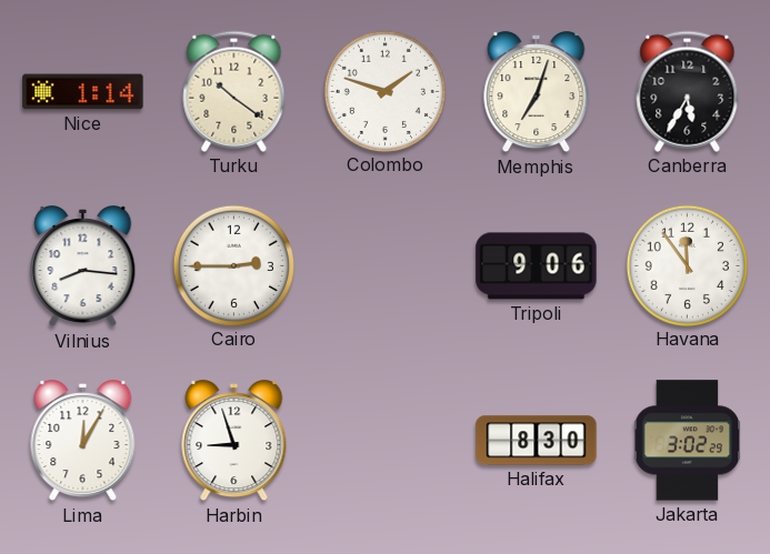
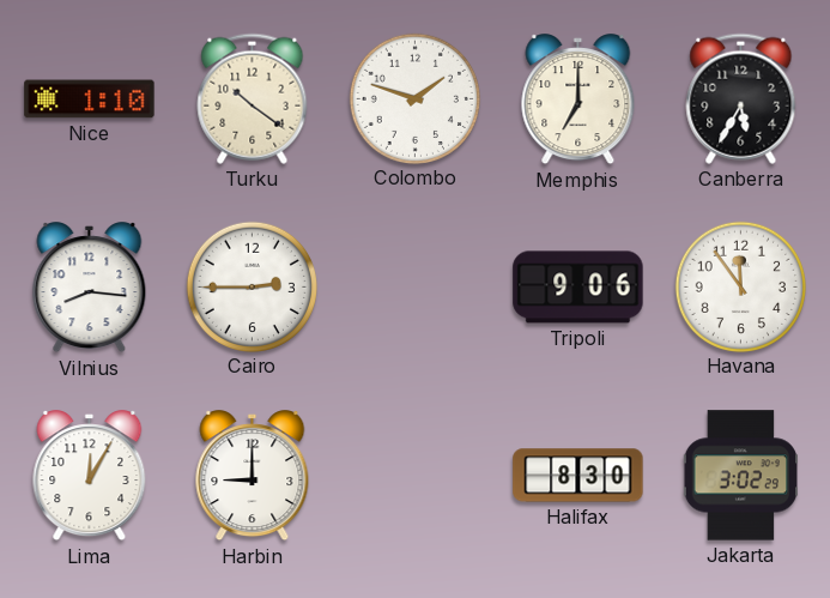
Nice: 1:14 -> 1:10 (90, 99)
Memphis: 7:03 -> 7:00 (578, 99)
Harbin: 8:57 -> 9:00 (253, 476)
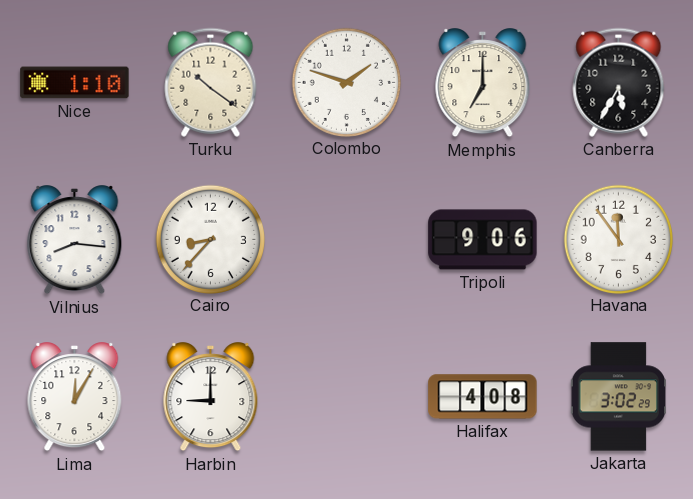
Cairo: 2:45 -> 8:37 (210, 239)
Halifax: 8:30 -> 4:08 (483, 397)
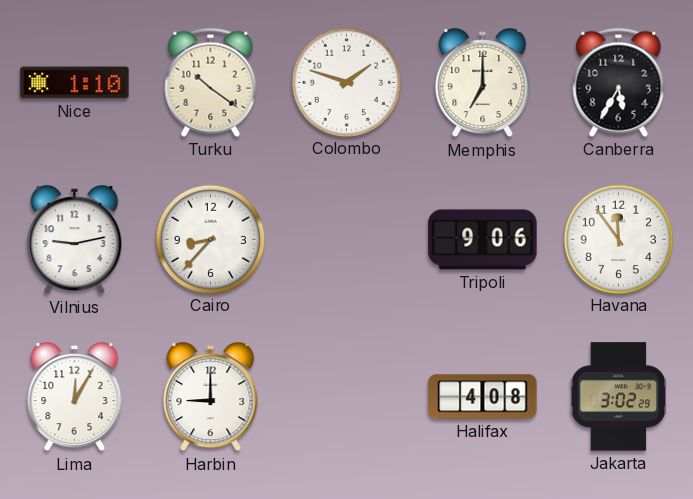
Vilnius: 8:16 -> 9:13 (75, 240)
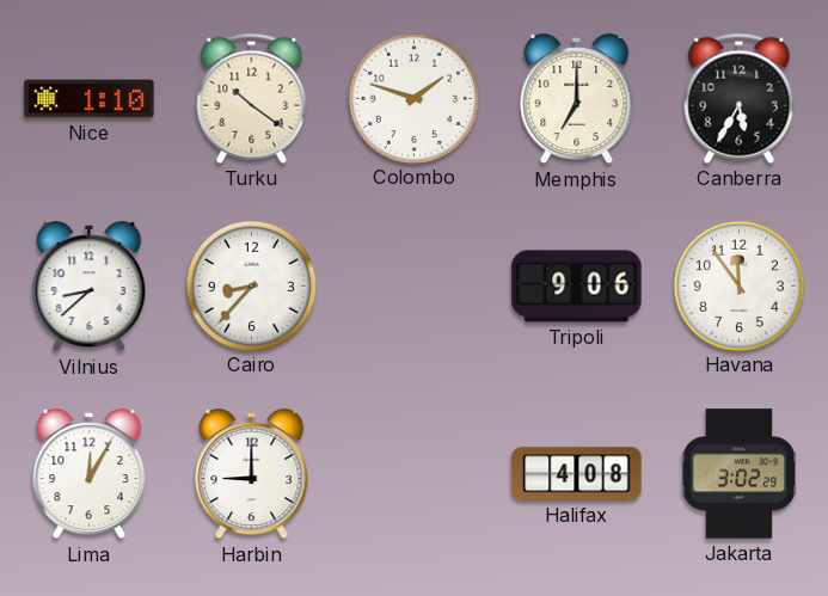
Vilnius: 9:13 -> 8:38 (90, 287)
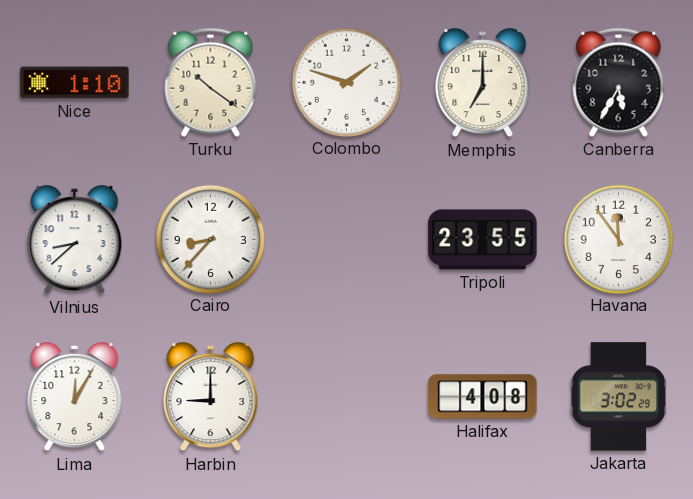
Tripoli: 9:06 -> 23:55 (483, 240)
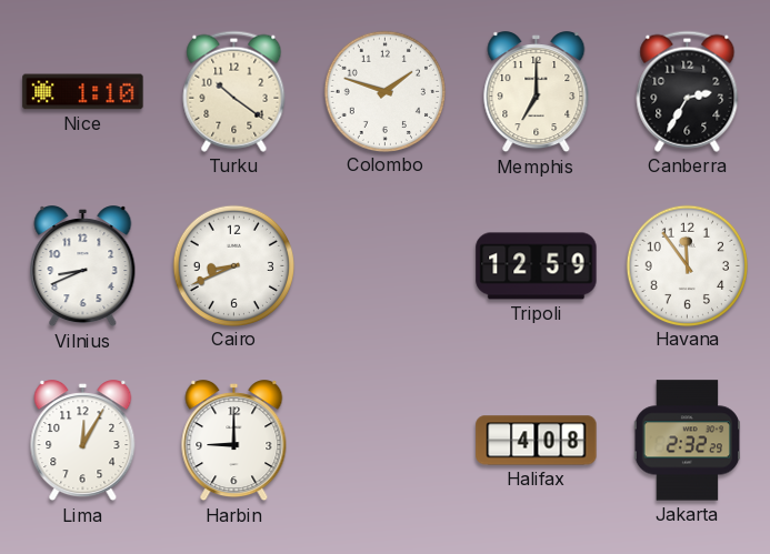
Canberra: 5:35 -> 2:35 (688, 91)
Vilnius: 8:38 -> 8:41 (83, 266)
Cairo: 8:37 -> 8:41 (233, 265)
Tripoli: 23:55 -> 12:59 (537, 266)
Jakarta: 3:02 -> 2:32 (688, 441)
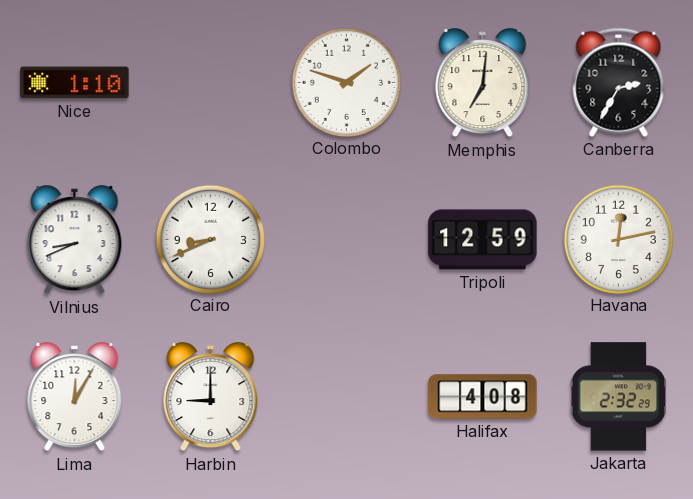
Turku: 10:21 -> none (234, 91)
Memphis: 7:00 -> 7:01 (483, 83)
Havana: 11:54 -> 12:13 (618, 239)
